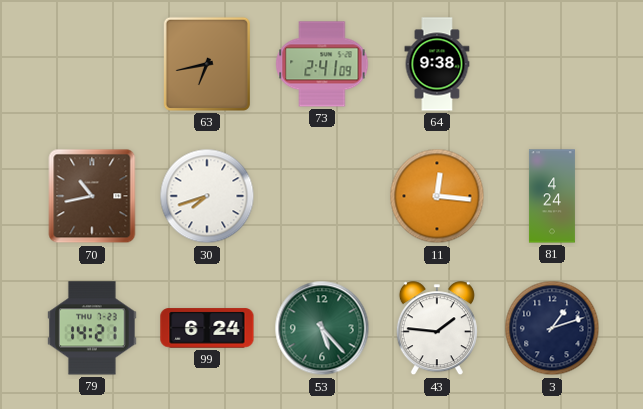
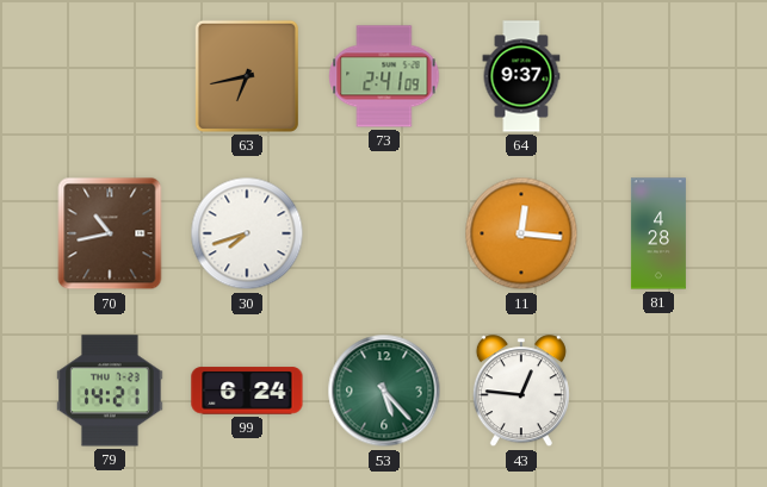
64: 9:38 -> 9:37 (521, 76)
81: 4:24 -> 4:28 (658, 233)
43: 1:46 -> 12:46 (521, 392)
3: 1:12 -> none (552, 328)
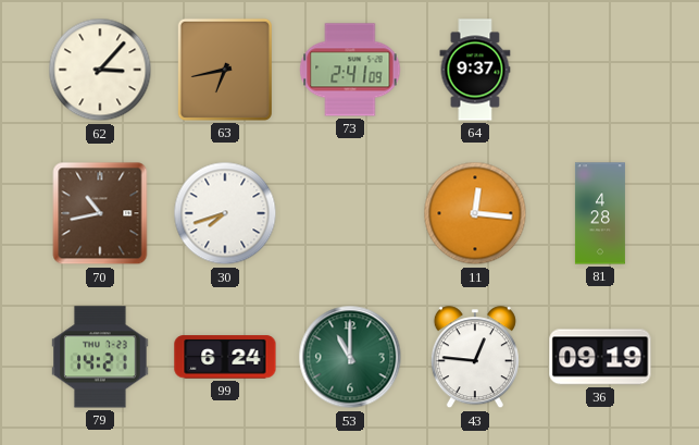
62: none -> 3:07 (100, 70)
53: 5:23 -> 11:00 (350, 357)
36: none -> 09:19 (600, 357)
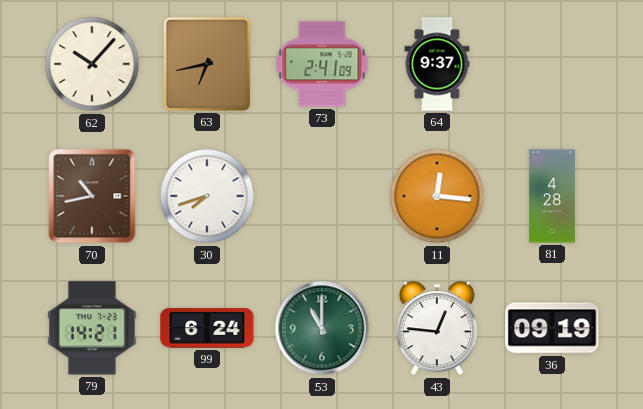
62: 3:07 -> 10:07 (92, 64)
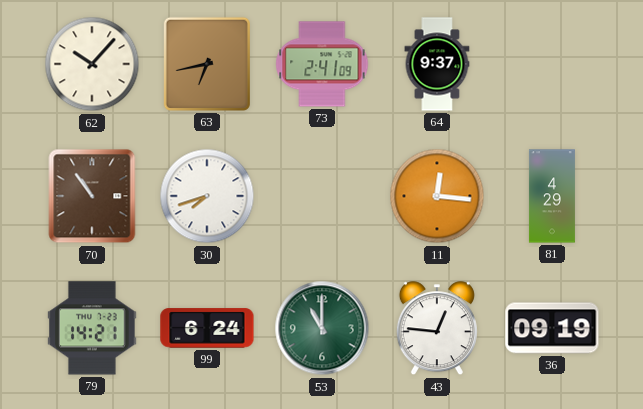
70: 10:43 -> 10:54 (92, 196)
81: 4:28 -> 4:29 (552, 196)
